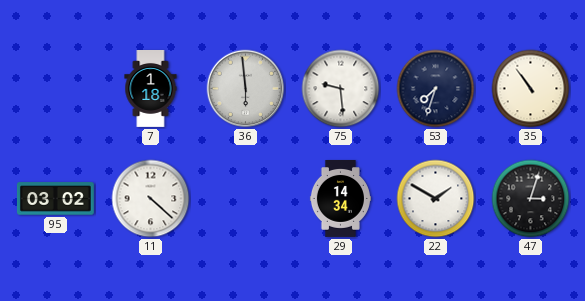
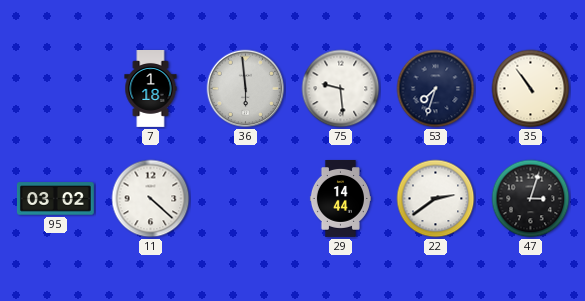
29: 14:34 -> 14:44 (340, 199)
22: 1:50 -> 2:39 (436, 199)
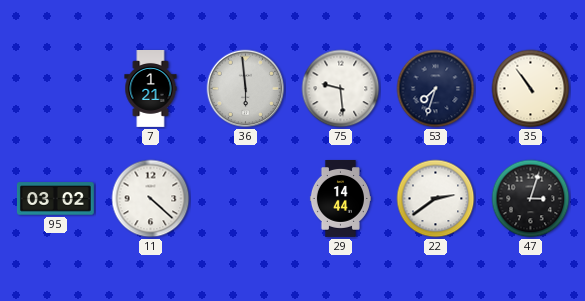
7: 1:18 -> 1:21 (151, 89)
